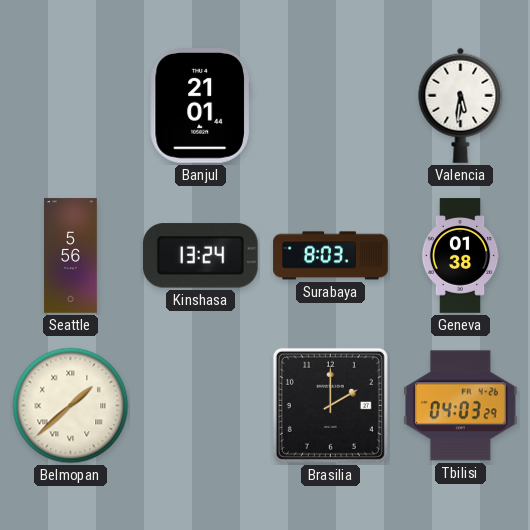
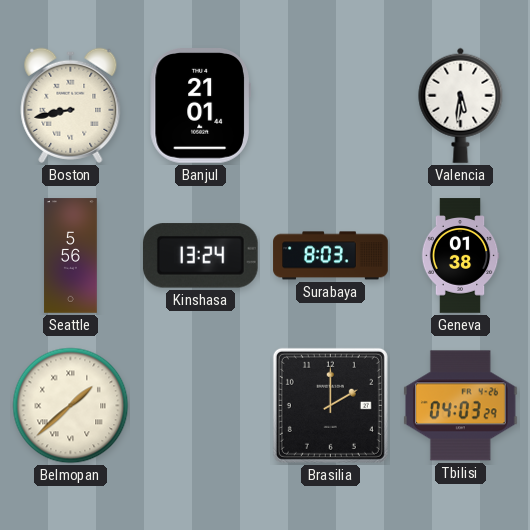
Boston: none -> 8:43 (71, 105)
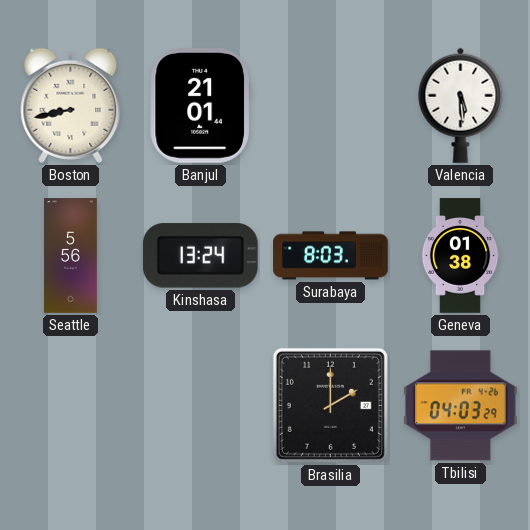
Valencia: 5:31 -> 5:29 (461, 105)
Belmopan: 1:38 -> none (71, 406)
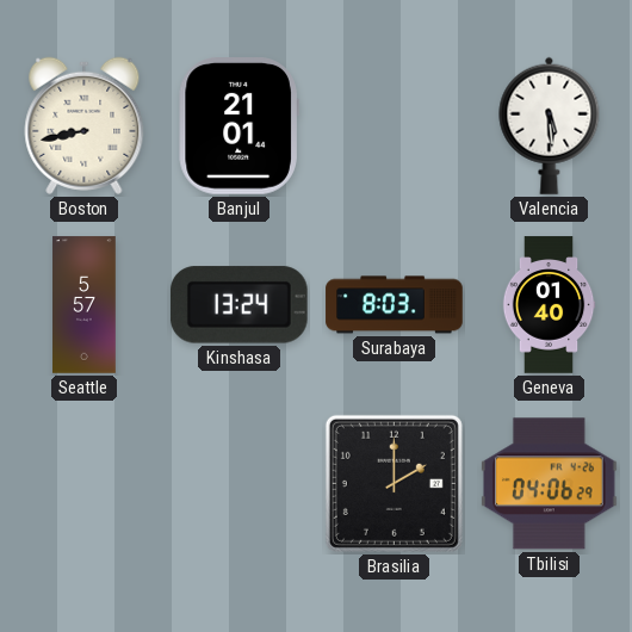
Seattle: 5:56 -> 5:57 (85, 305)
Geneva: 01:38 -> 01:40 (549, 305)
Tbilisi: 04:03 -> 04:06 (550, 484)
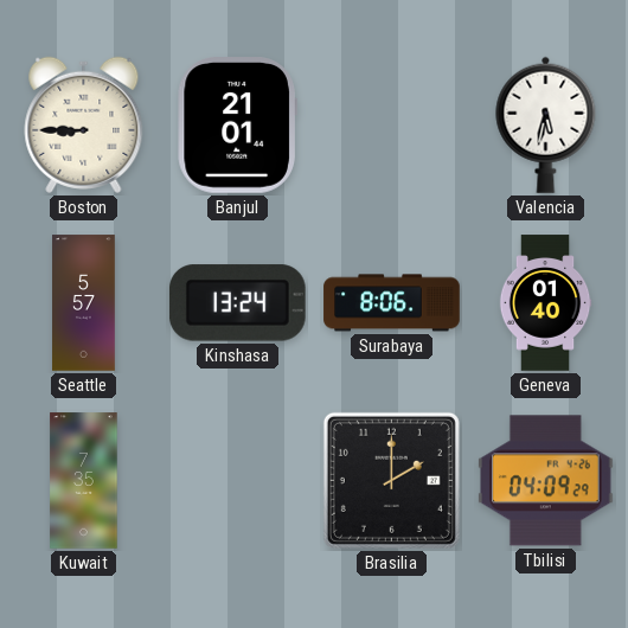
Boston: 8:43 -> 8:45 (84, 124)
Valencia: 5:29 -> 5:32 (546, 124)
Surabaya: 8:03 -> 8:06 (392, 303)
Kuwait: none -> 7:35 (84, 481)
Tbilisi: 04:06 -> 04:09 (546, 481)
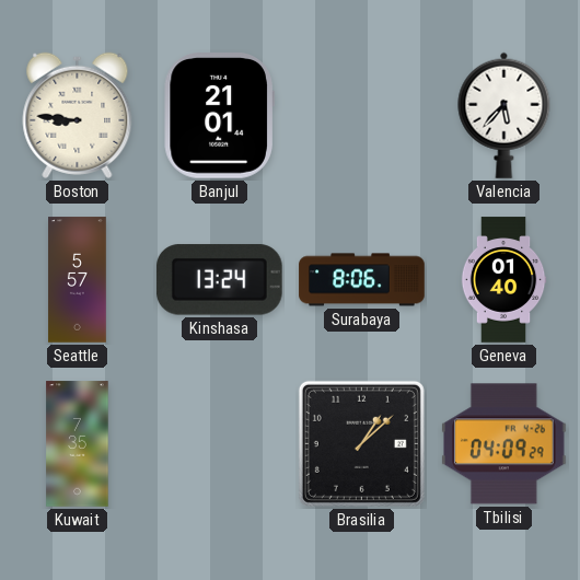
Boston: 8:45 -> 8:46 (78, 115)
Valencia: 5:32 -> 5:37 (504, 115)
Brasilia: 2:00 -> 1:08 (361, 443)
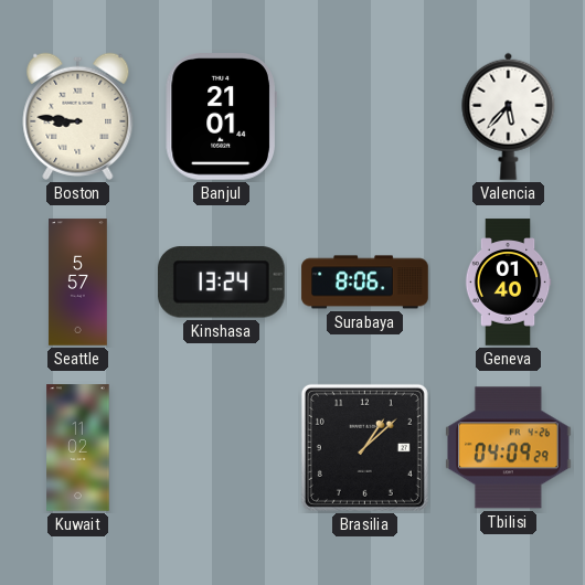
Kuwait: 7:35 -> 11:02 (78, 448)
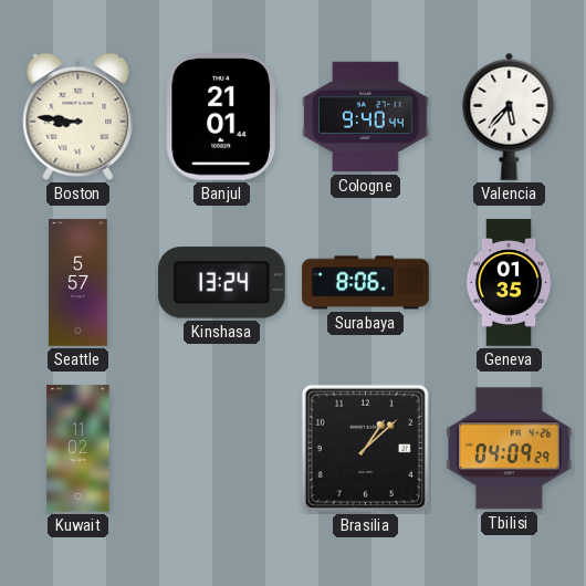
Cologne: none -> 9:40 (366, 117)
Geneva: 01:40 -> 01:35 (509, 283)
